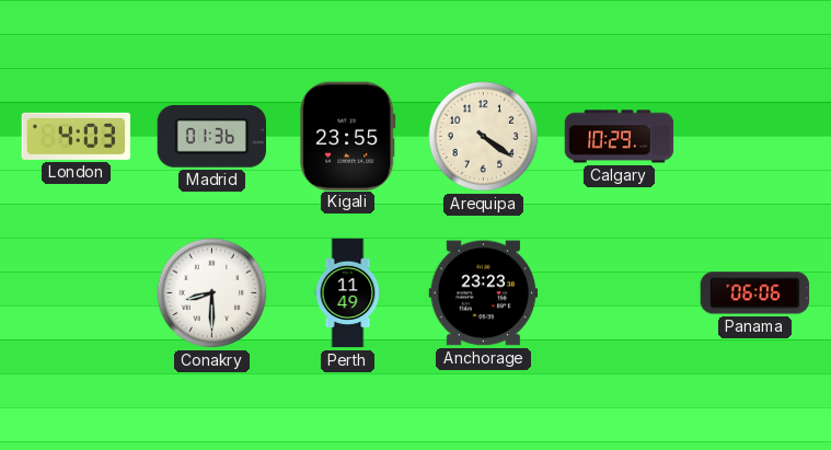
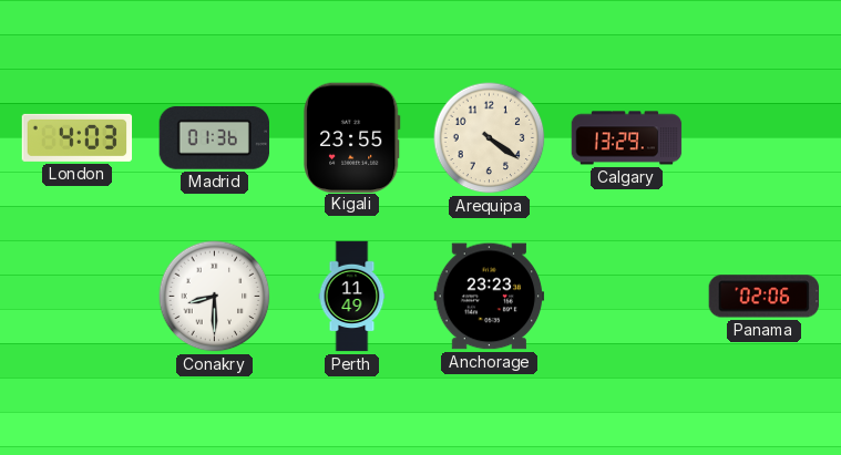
Calgary: 10:29 -> 13:29 (627, 138)
Panama: 06:06 -> 02:06 (765, 297)
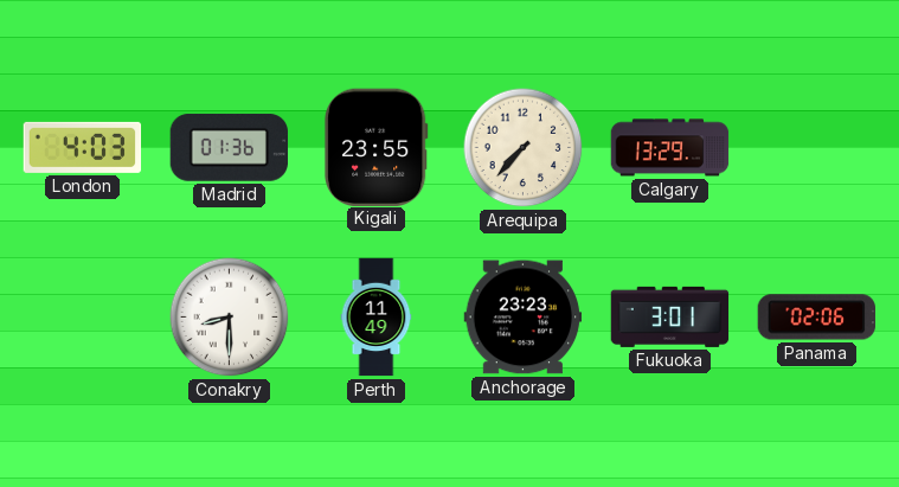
Arequipa: 4:21 -> 7:37 (524, 148)
Fukuoka: none -> 3:01 (670, 316)
